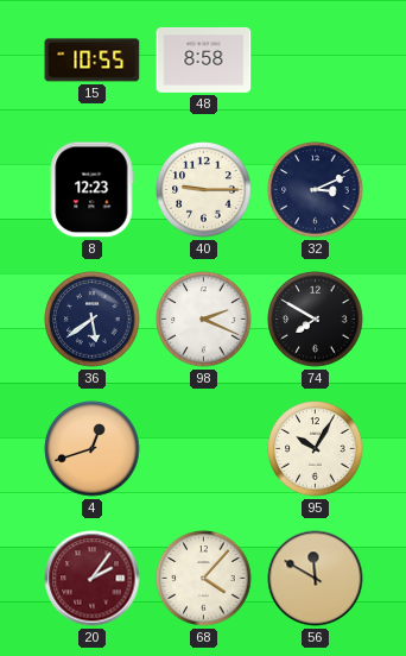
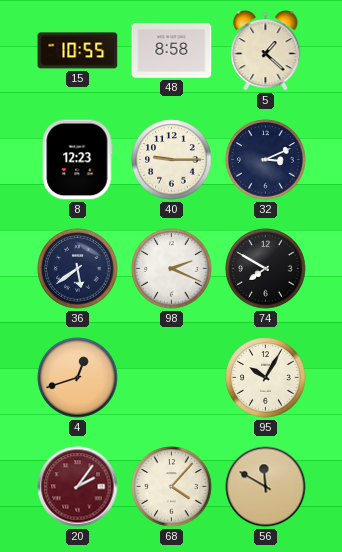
5: none -> 1:22 (266, 51)
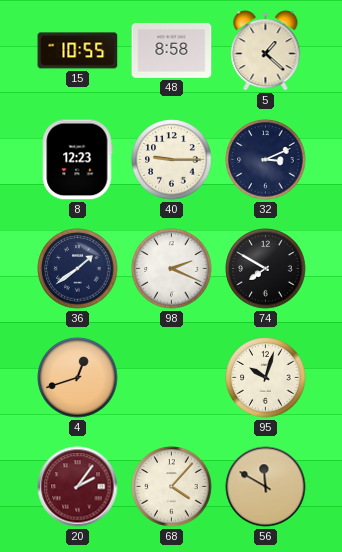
36: 5:39 -> 1:39 (78, 269)
95: 10:05 -> 10:03 (266, 378)
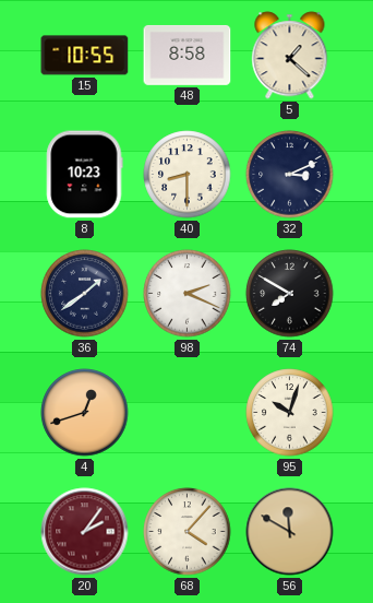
8: 12:23 -> 10:23 (85, 175)
40: 9:15 -> 8:30 (188, 175)
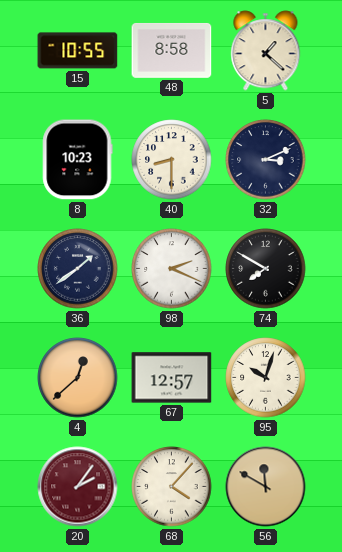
4: 12:42 -> 12:38 (78, 378)
67: none -> 12:57 (172, 378)
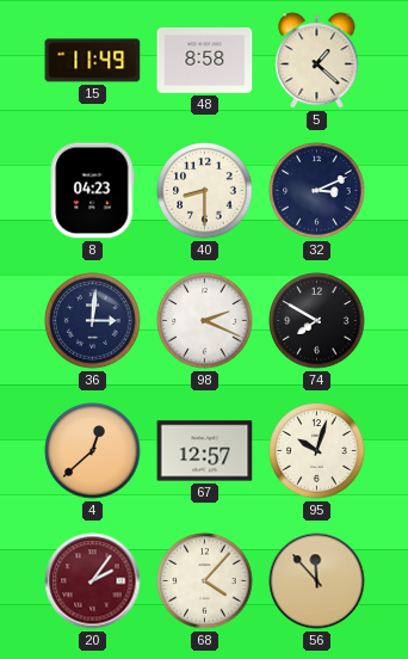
15: 10:55 -> 11:49 (93, 61)
8: 10:23 -> 04:23 (93, 191)
36: 1:39 -> 3:01 (93, 321)
56: 11:50 -> 11:53 (317, 581)
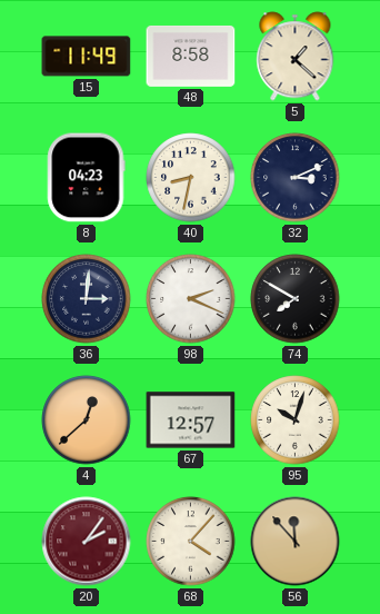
40: 8:30 -> 8:32 (191, 178)
